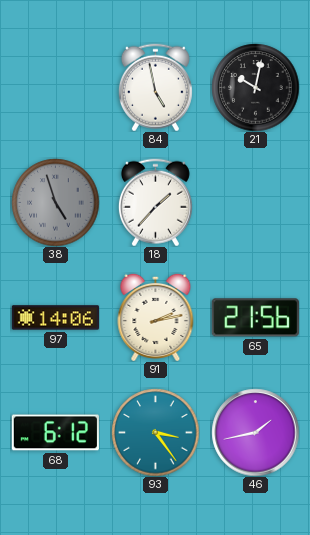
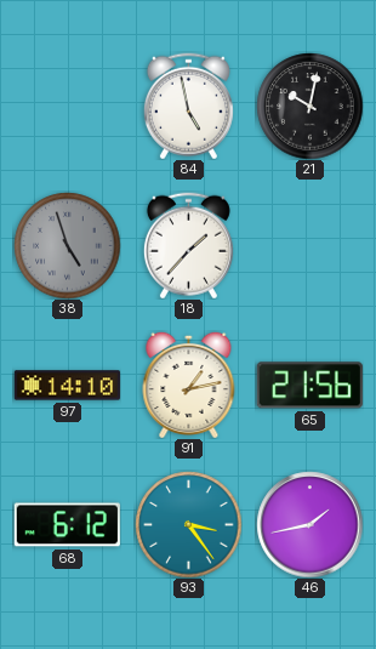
97: 14:06 -> 14:10 (67, 386)
91: 2:13 -> 1:13 (189, 385)
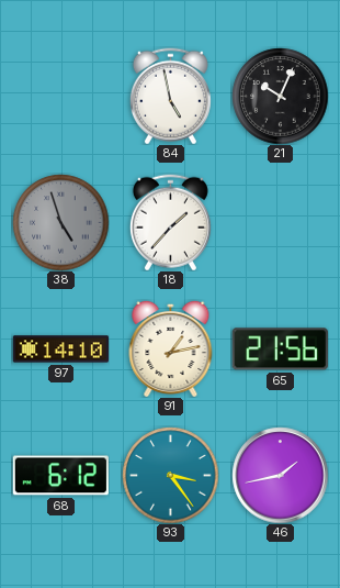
21: 10:02 -> 10:04 (280, 96)
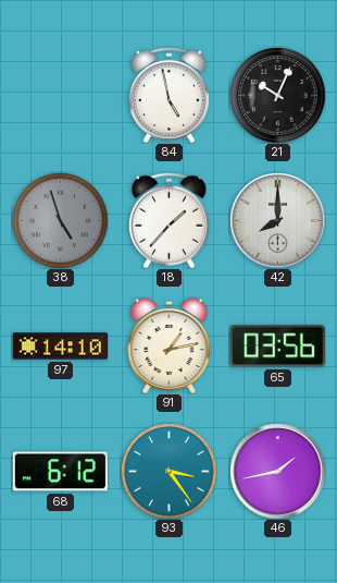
42: none -> 8:00 (277, 220)
65: 21:56 -> 03:56 (277, 347)
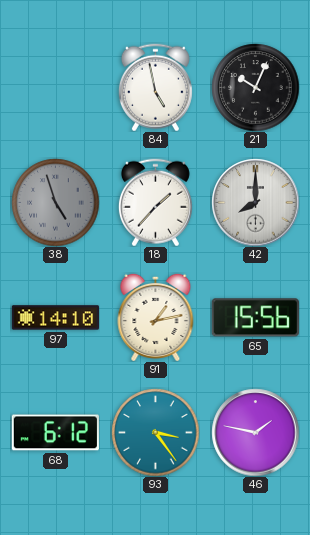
65: 03:56 -> 15:56 (255, 318)
46: 1:43 -> 1:47 (255, 432)
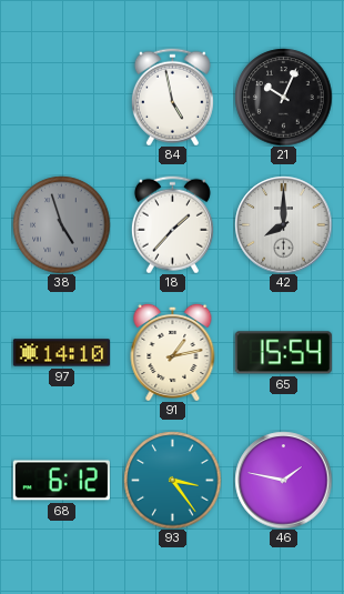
65: 15:56 -> 15:54 (283, 353)
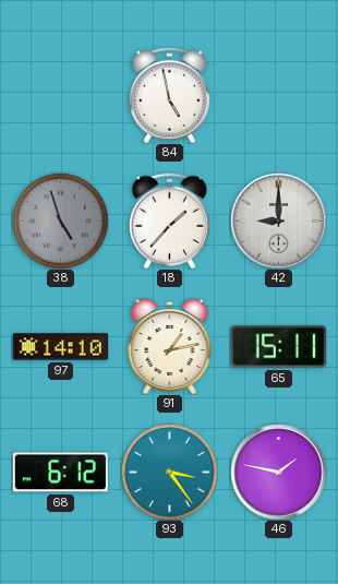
21: 10:04 -> none (283, 97)
42: 8:00 -> 9:00 (278, 221)
65: 15:54 -> 15:11 (278, 347)
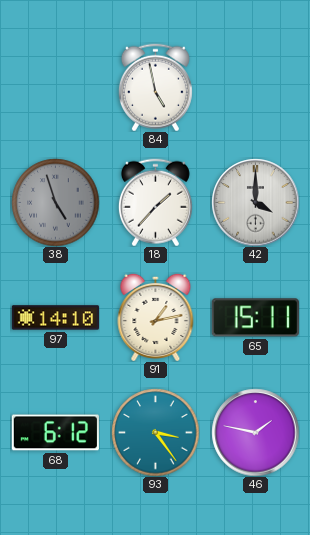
42: 9:00 -> 4:00 (255, 202)
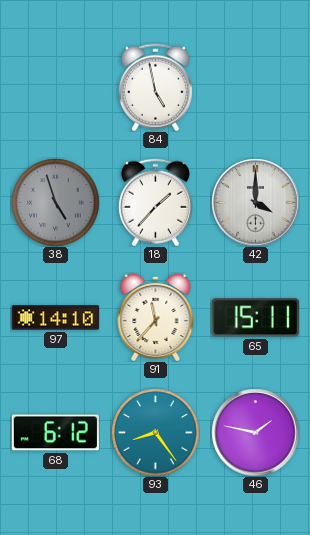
91: 1:13 -> 11:37 (156, 317)
93: 3:24 -> 8:24 (155, 432)
